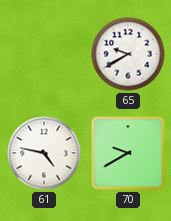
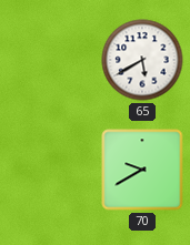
65: 9:40 -> 5:40 (142, 60)
61: 4:47 -> none (44, 153)
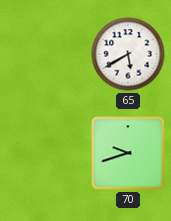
70: 9:40 -> 9:42 (128, 153)
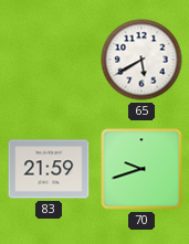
83: none -> 21:59 (49, 169)
